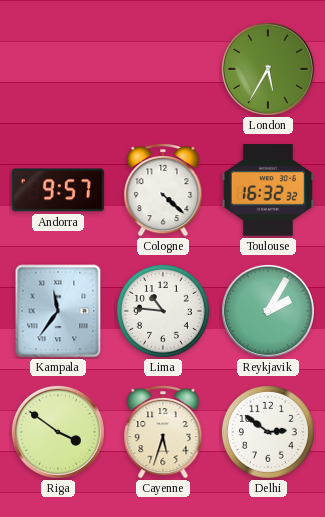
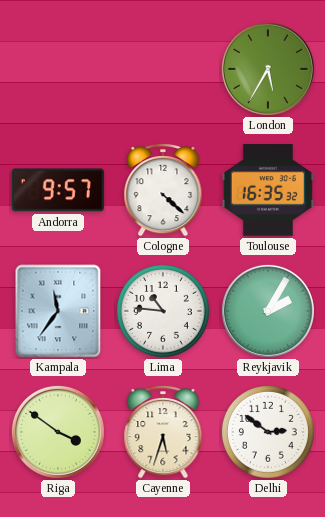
Toulouse: 16:32 -> 16:35 (268, 190)
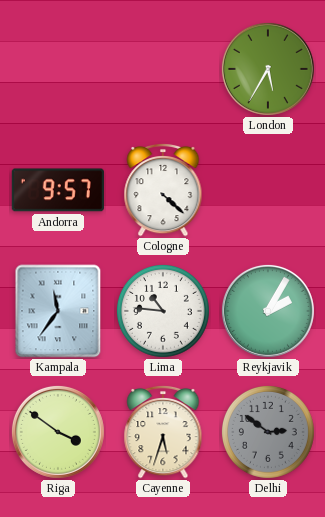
Toulouse: 16:35 -> none (268, 190)
Delhi dial: white -> grey (268, 432)
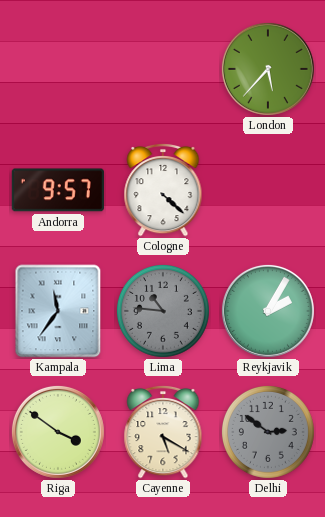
London: 5:35 -> 5:37 (268, 69)
Lima dial: white -> grey (163, 311)
Cayenne: 5:33 -> 5:20 (163, 432)
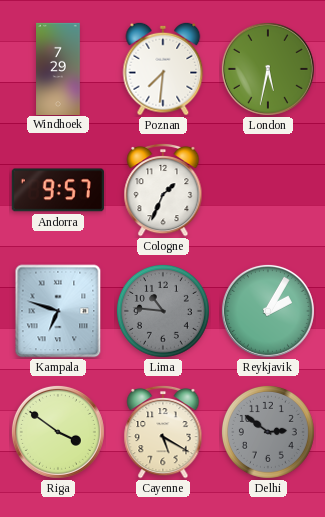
Windhoek: none -> 7:29 (58, 68)
Poznan: none -> 7:31 (163, 69)
London: 5:37 -> 5:32 (268, 69)
Cologne: 4:22 -> 1:34 (163, 190)
Kampala: 11:36 -> 6:48 (58, 311)
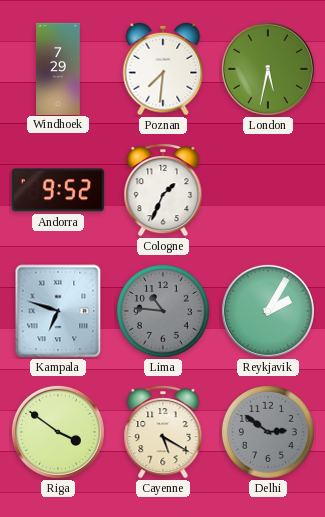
Andorra: 9:57 -> 9:52 (58, 190)
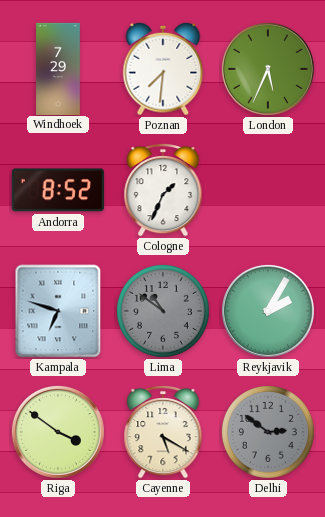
London: 5:32 -> 5:34 (268, 69)
Andorra: 9:52 -> 8:52 (58, 190)
Lima: 10:46 -> 10:51 (163, 311)
